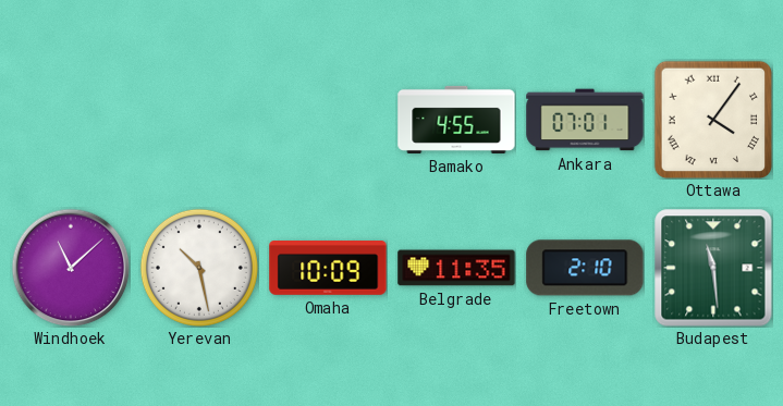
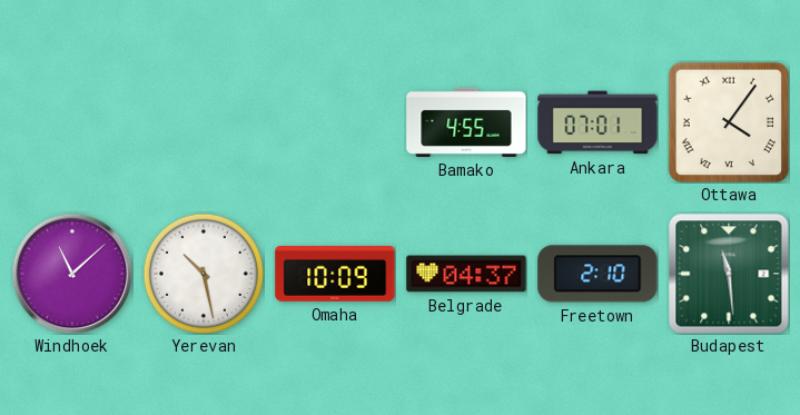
Belgrade: 11:35 -> 04:37 (466, 274)
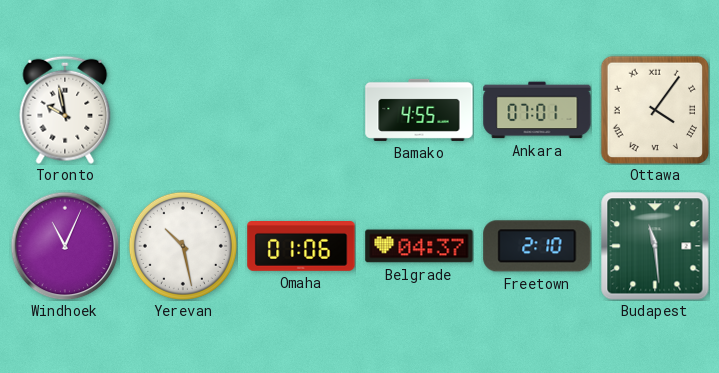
Toronto: none -> 9:58 (65, 110)
Windhoek: 11:08 -> 11:04 (65, 246)
Omaha: 10:09 -> 01:06 (301, 247)
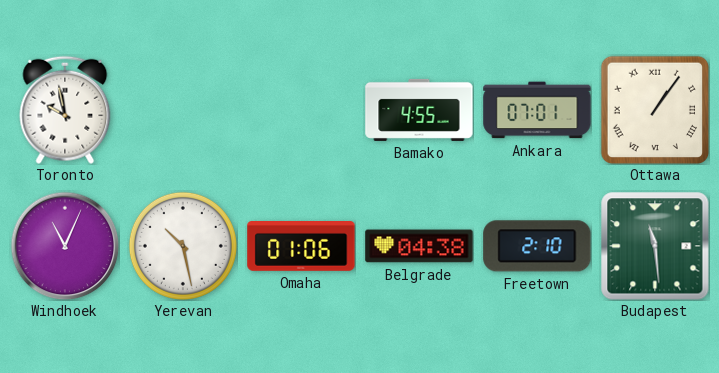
Ottawa: 4:06 -> 1:06 (655, 110)
Belgrade: 04:37 -> 04:38 (419, 246)
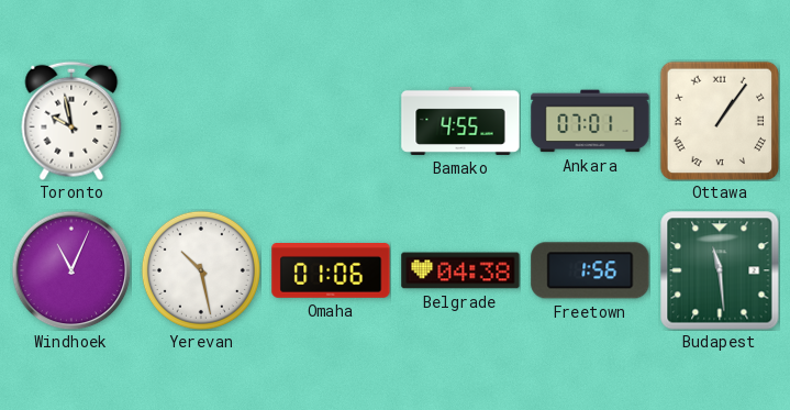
Freetown: 2:10 -> 1:56 (590, 270)
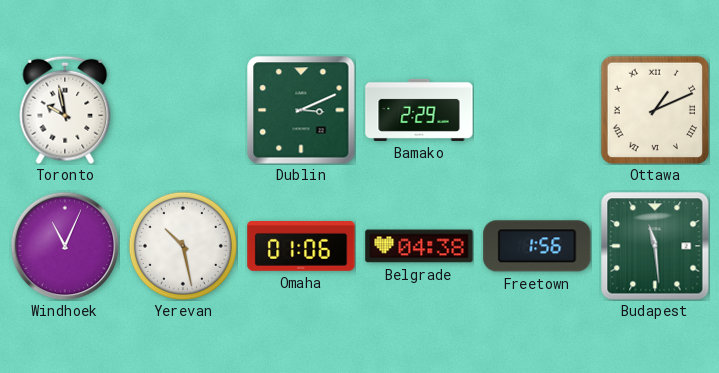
Dublin: none -> 3:11 (301, 110)
Bamako: 4:55 -> 2:29 (419, 110)
Ankara: 07:01 -> none (590, 121)
Ottawa: 1:06 -> 1:11 (655, 110)
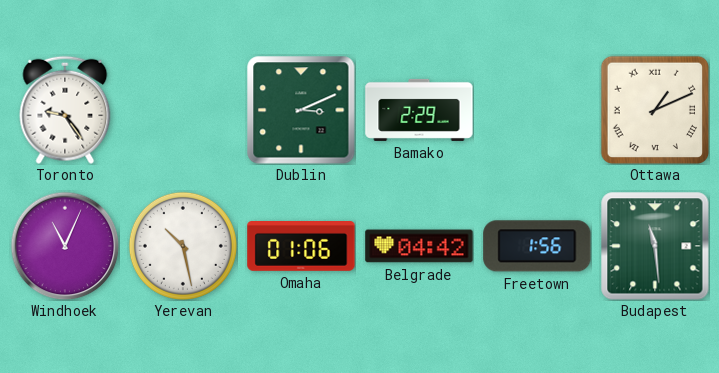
Toronto: 9:58 -> 9:24 (65, 110)
Belgrade: 04:38 -> 04:42 (419, 246)
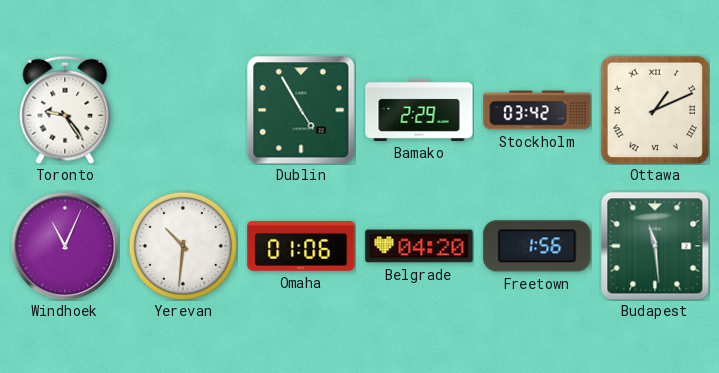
Dublin: 3:11 -> 4:55 (301, 110)
Stockholm: none -> 03:42 (537, 110)
Yerevan: 10:28 -> 10:31 (183, 246)
Belgrade: 04:42 -> 04:20 (419, 246)
